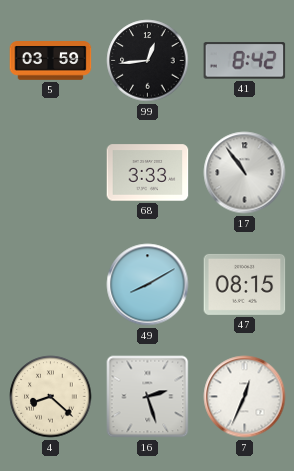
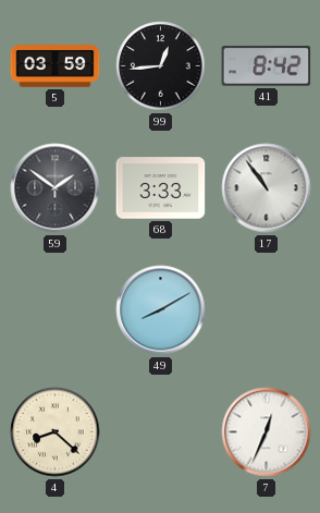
59: none -> 1:51 (56, 188)
47: 08:15 -> none (245, 284)
16: 2:27 -> none (148, 397)
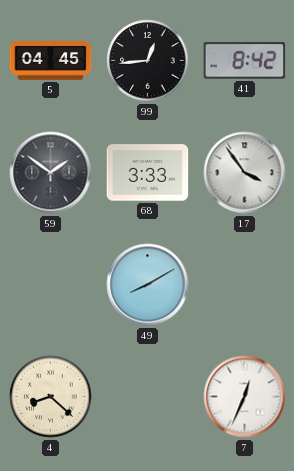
5: 03:59 -> 04:45 (51, 61)
17: 10:54 -> 3:54 (245, 173)
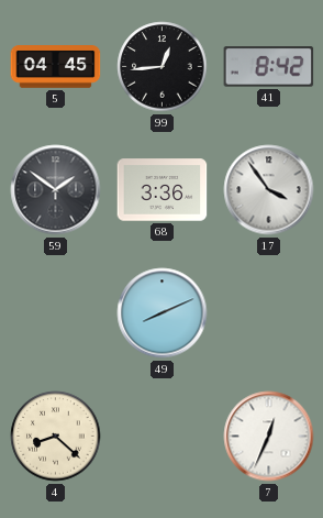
68: 3:33 -> 3:36 (163, 190)
49: 8:10 -> 8:11 (163, 313)
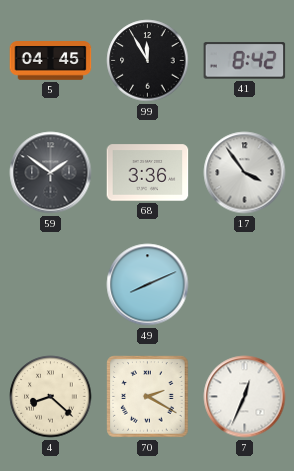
99: 12:44 -> 11:55 (148, 61)
70: none -> 2:20 (148, 397)
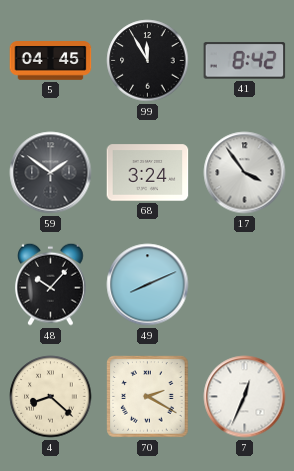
68: 3:36 -> 3:24 (148, 173)
48: none -> 10:07 (51, 284)
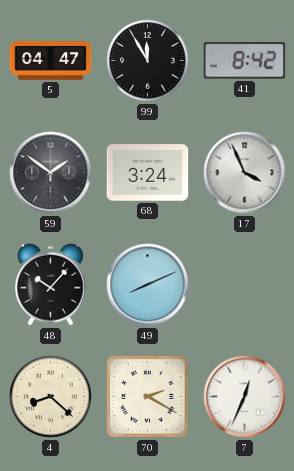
5: 04:45 -> 04:47 (51, 61)
17: 3:54 -> 3:56 (245, 173)
